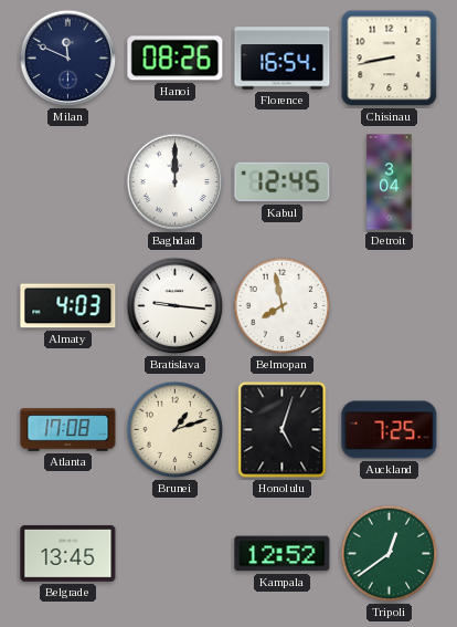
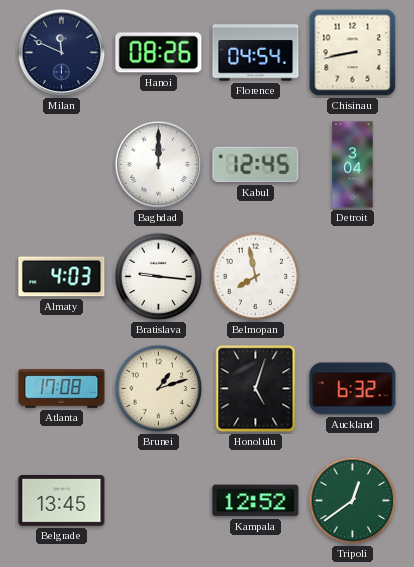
Florence: 16:54 -> 04:54 (256, 53)
Auckland: 7:25 -> 6:32 (353, 389)
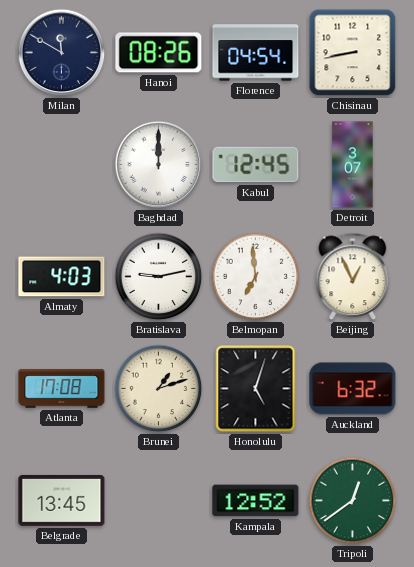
Milan: 11:49 -> 11:50 (62, 53)
Detroit: 3:04 -> 3:07 (353, 165)
Bratislava: 9:16 -> 9:13 (159, 277)
Belmopan: 7:58 -> 6:59 (256, 277)
Beijing: none -> 12:56 (353, 277)
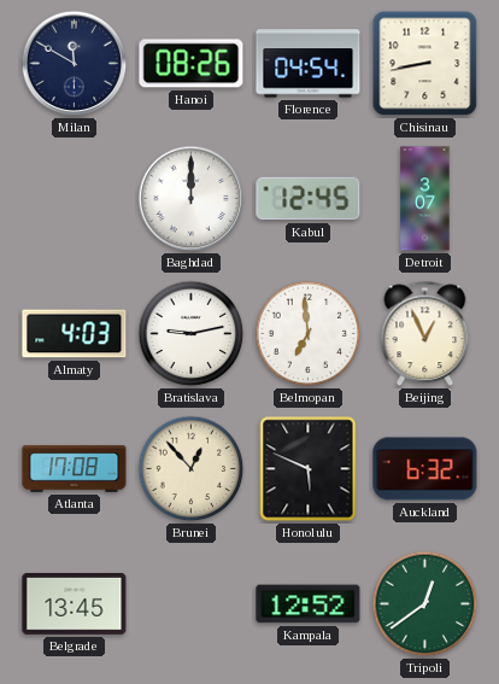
Brunei: 1:12 -> 12:53 (192, 469)
Honolulu: 5:03 -> 5:49 (309, 469)
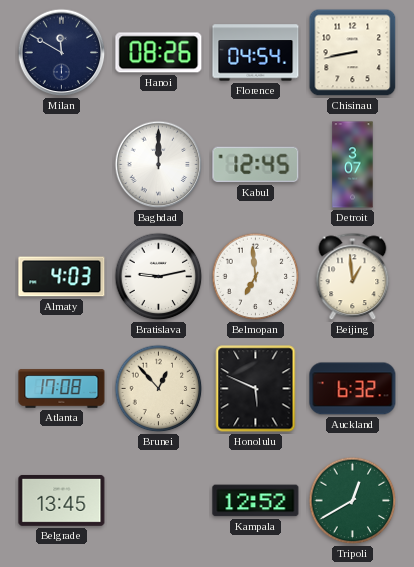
Beijing: 12:56 -> 12:59 (353, 277)
Tripoli: 12:39 -> 12:40 (353, 501)
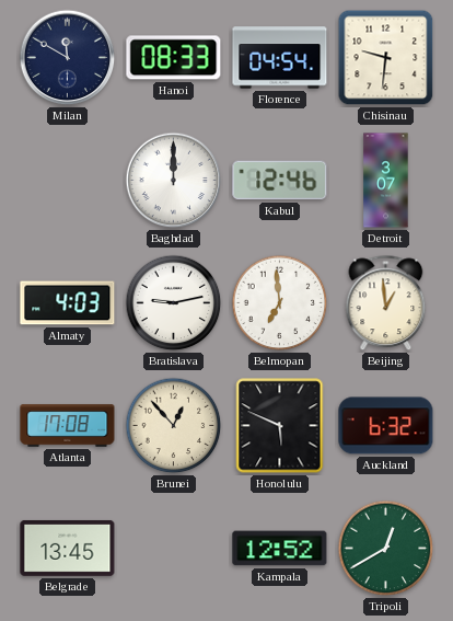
Hanoi: 08:26 -> 08:33 (174, 58)
Chisinau: 8:43 -> 9:31 (386, 58)
Kabul: 12:45 -> 12:46 (280, 181)
